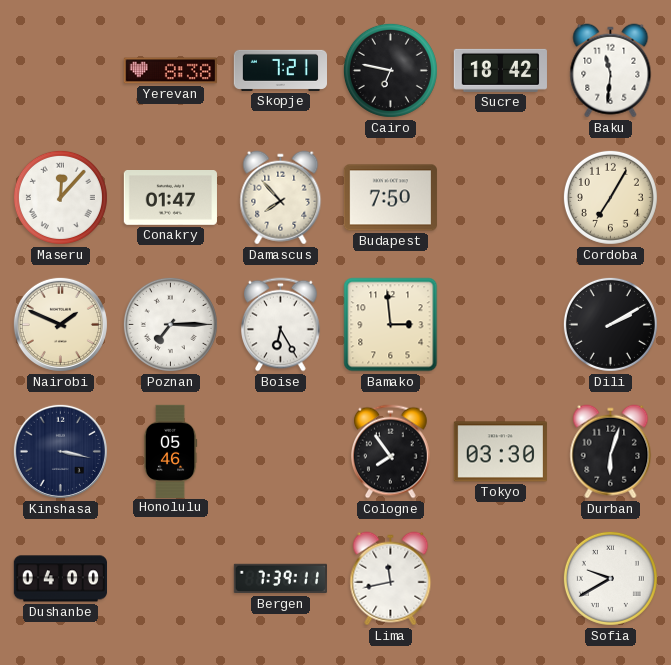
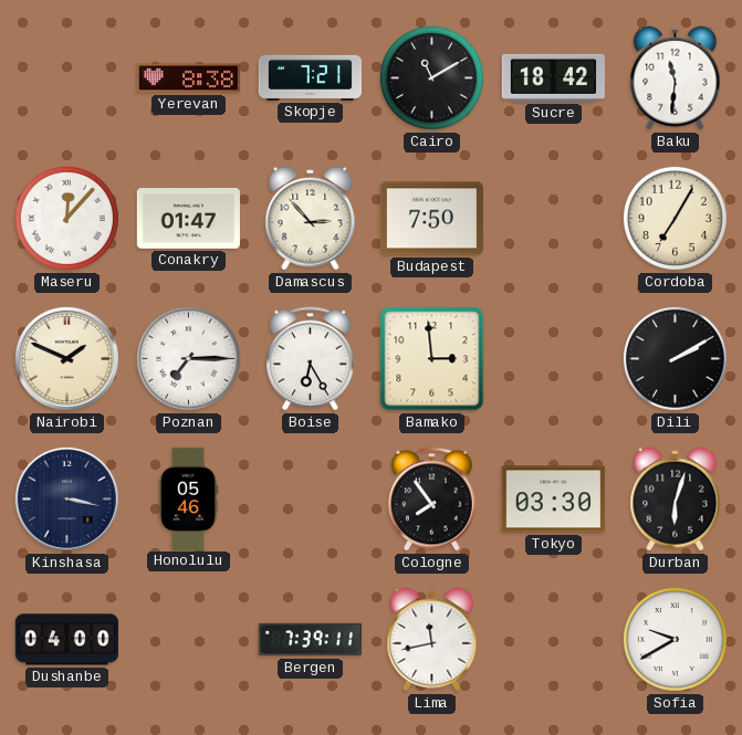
Cairo: 6:47 -> 11:10 (431, 77)
Damascus: 7:53 -> 2:53 (311, 219)
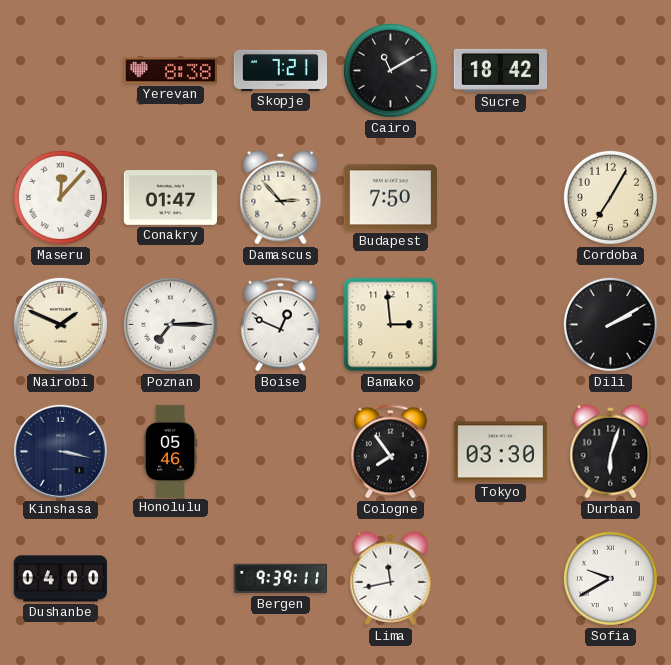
Baku: 11:31 -> none (676, 78)
Boise: 6:25 -> 12:49 (281, 325)
Bergen: 7:39 -> 9:39 (280, 579)
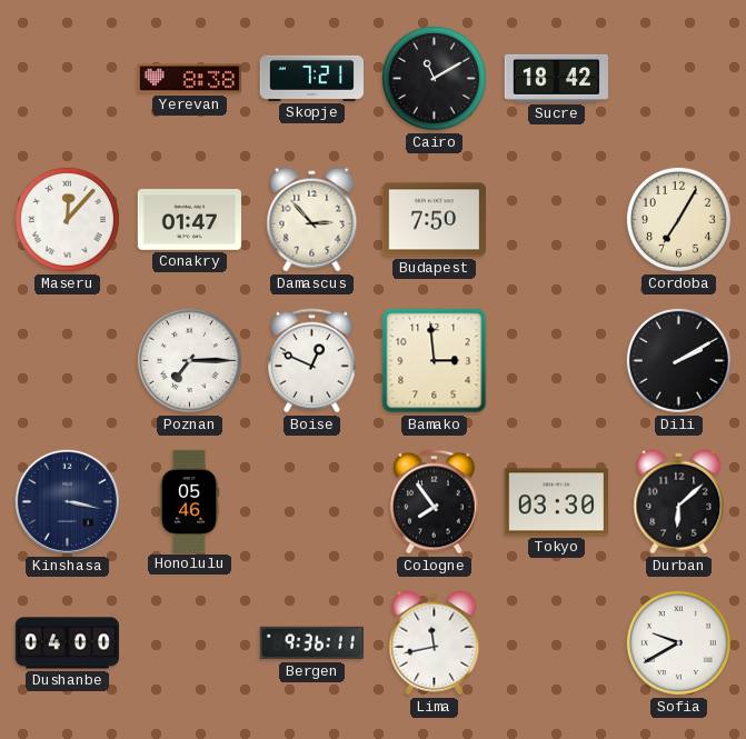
Nairobi: 1:49 -> none (60, 324)
Durban: 6:03 -> 6:08 (679, 502)
Bergen: 9:39 -> 9:36 (311, 643)
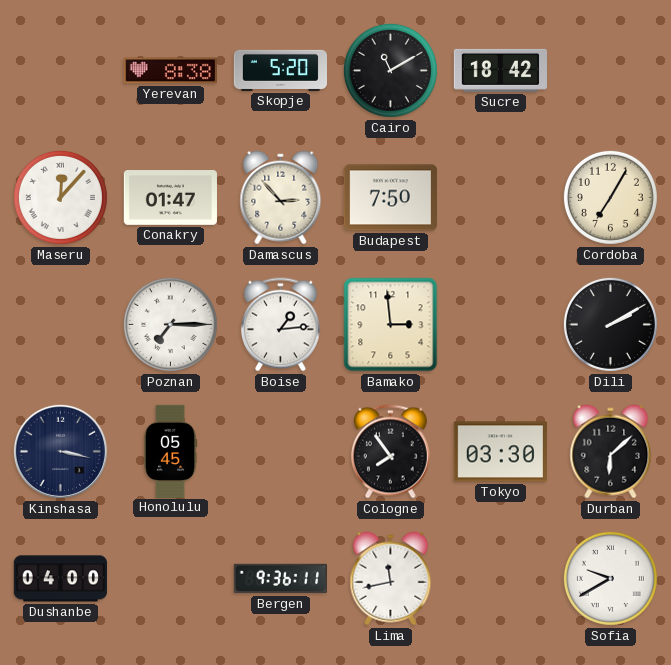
Skopje: 7:21 -> 5:20 (280, 70)
Boise: 12:49 -> 1:14 (281, 325)
Honolulu: 05:46 -> 05:45 (170, 451)
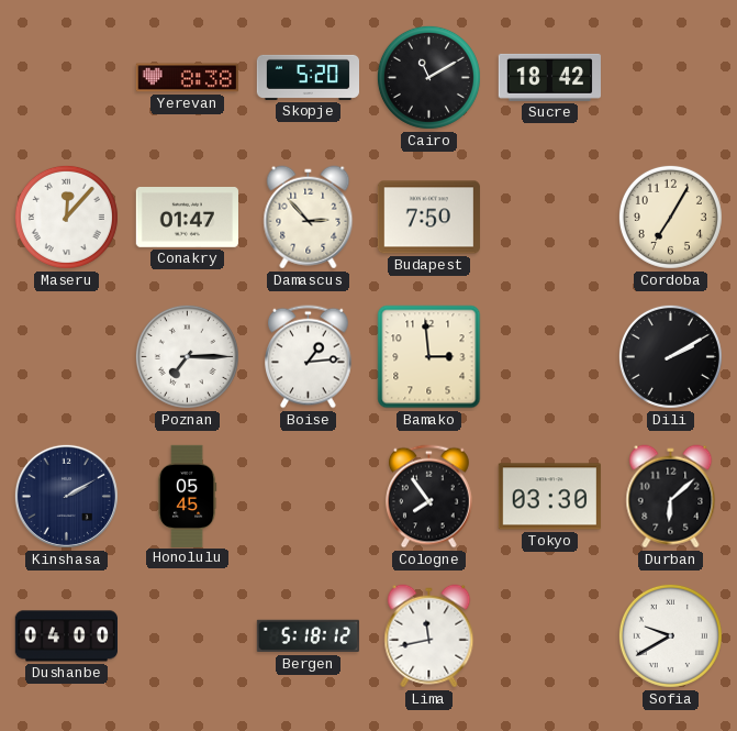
Kinshasa: 3:17 -> 2:10 (66, 496)
Bergen: 9:36 -> 5:18 (308, 636)
